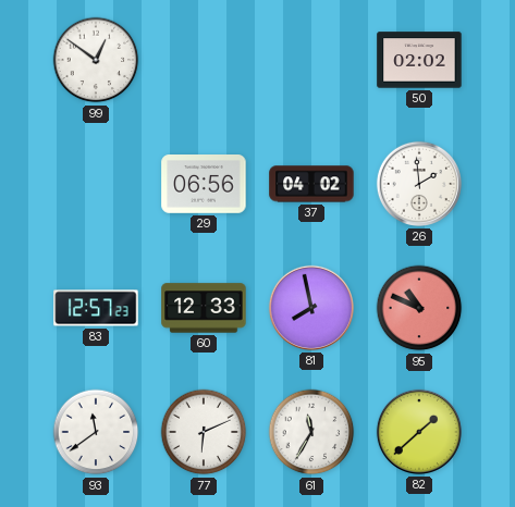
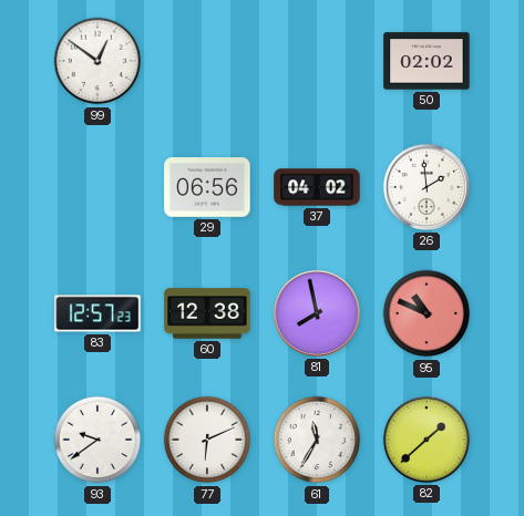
60: 12:33 -> 12:38 (207, 313)
93: 11:39 -> 9:39 (97, 440)
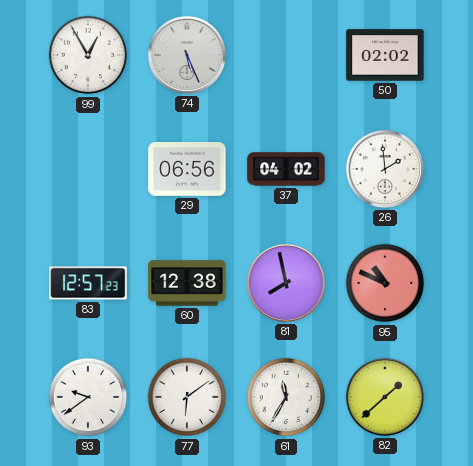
99: 12:51 -> 12:55 (88, 55)
74: none -> 5:26 (187, 55)
77: 6:11 -> 6:09 (187, 397)
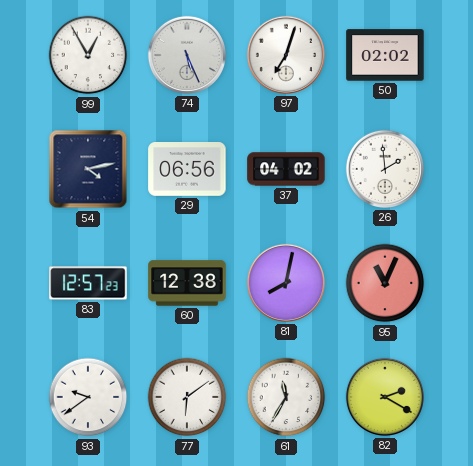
97: none -> 7:03 (286, 55)
54: none -> 4:13 (88, 169)
81: 7:58 -> 8:02 (286, 283)
95: 10:49 -> 11:04 (385, 283)
82: 1:38 -> 2:20 (385, 397)
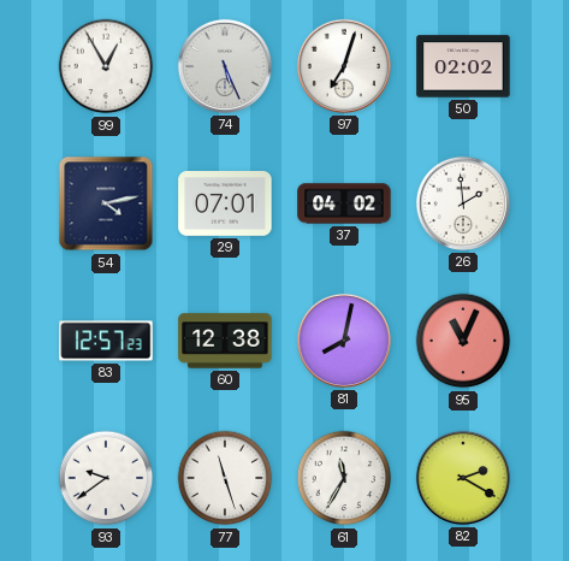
29: 06:56 -> 07:01 (225, 205)
77: 6:09 -> 11:27 (225, 478)
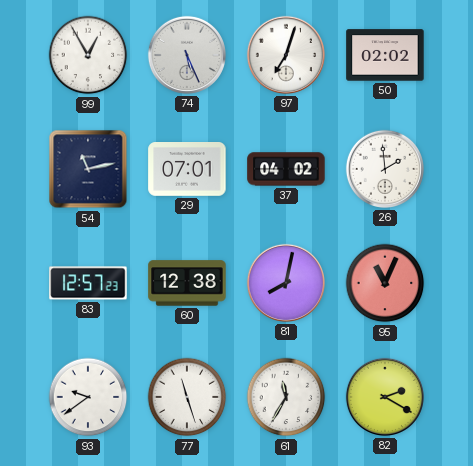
54: 4:13 -> 11:13 (88, 169)
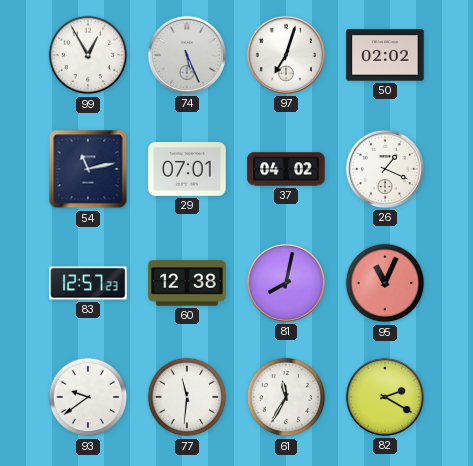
26: 1:59 -> 1:19 (385, 169)
77: 11:27 -> 11:31 (187, 397)
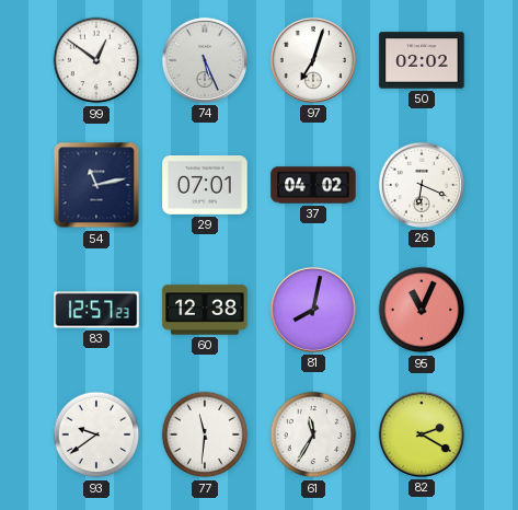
99: 12:55 -> 12:51 (96, 60)
26: 1:19 -> 6:19 (422, 185)
